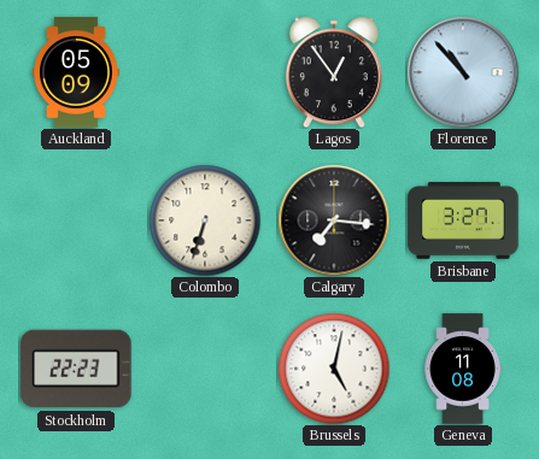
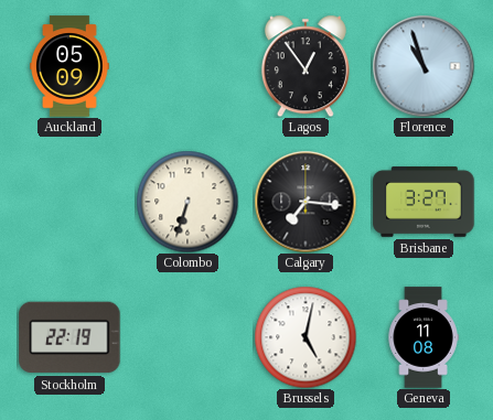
Florence: 10:53 -> 10:57 (424, 66)
Stockholm: 22:23 -> 22:19 (69, 337)
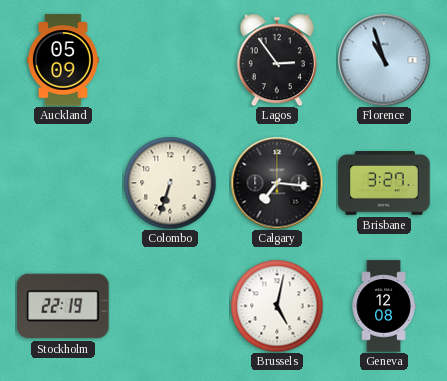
Lagos: 12:54 -> 2:54 (277, 60)
Geneva: 11:08 -> 12:08 (384, 306)
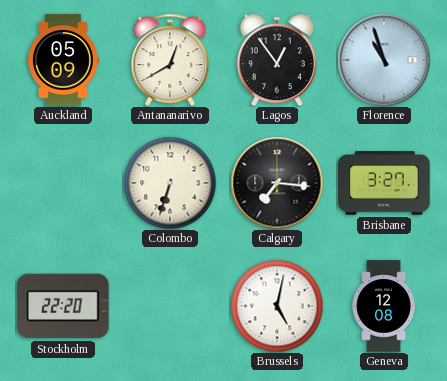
Antananarivo: none -> 12:40 (170, 60)
Lagos: 2:54 -> 12:54 (277, 60)
Stockholm: 22:19 -> 22:20 (63, 306)
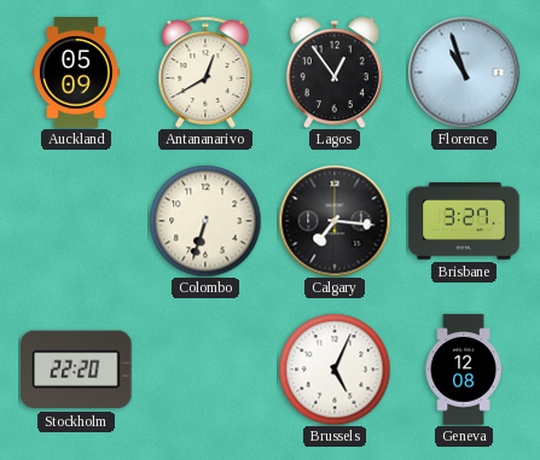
Brussels: 5:02 -> 5:04 (335, 369)
